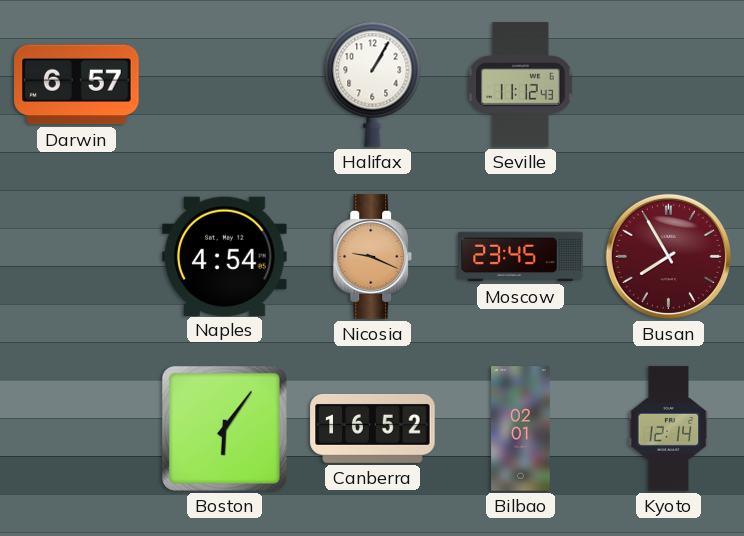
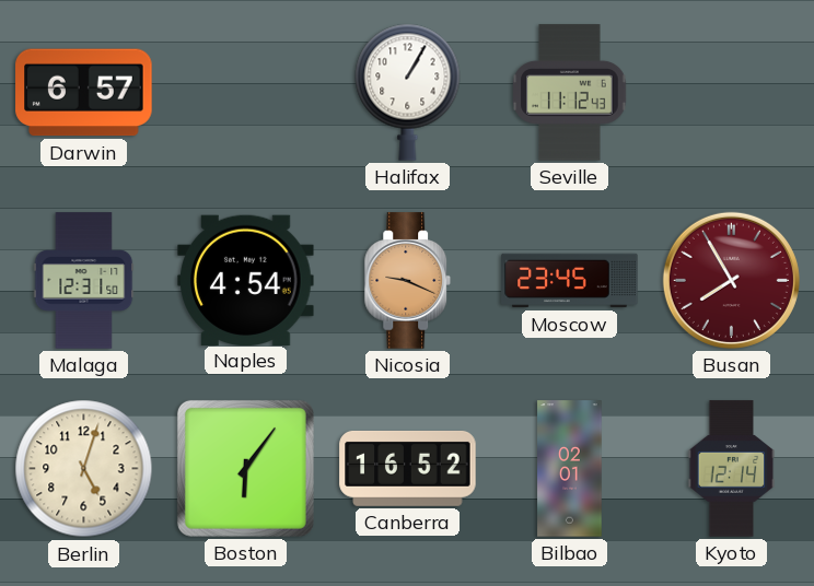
Malaga: none -> 12:31 (84, 281)
Berlin: none -> 5:03 (84, 469)
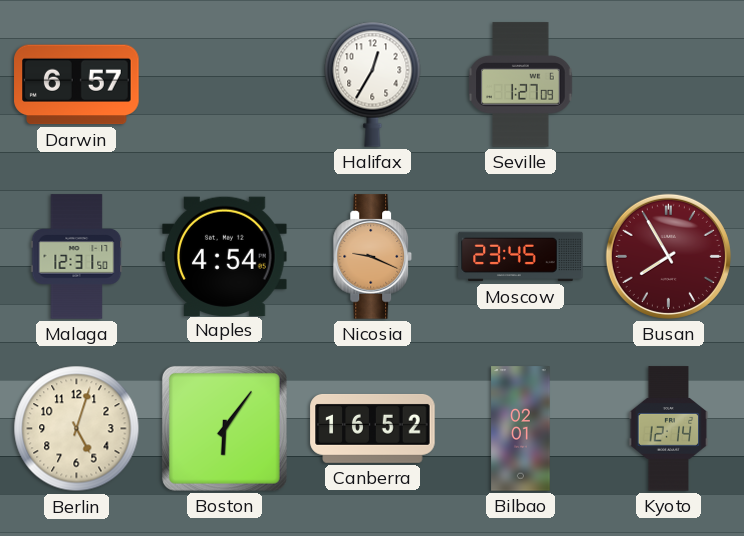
Halifax: 1:05 -> 12:35 (373, 84)
Seville: 11:12 -> 1:27 (521, 85)
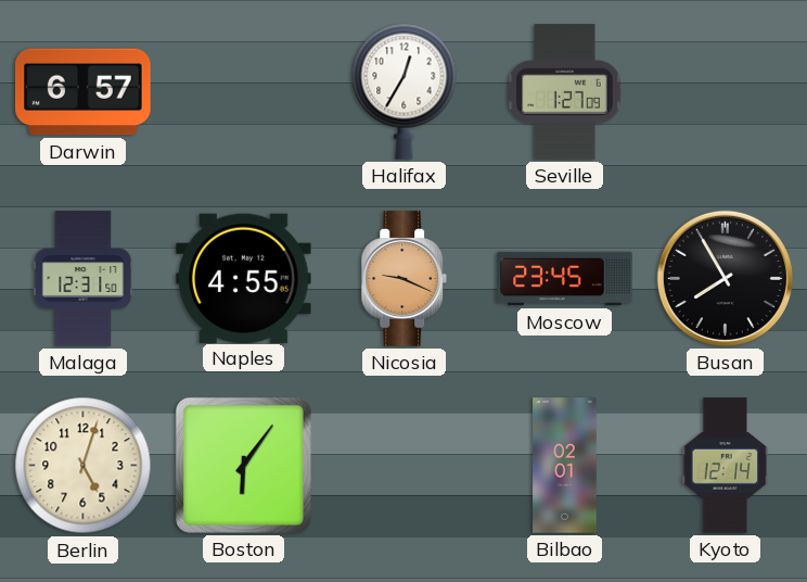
Naples: 4:54 -> 4:55 (244, 278)
Busan dial: burgundy -> black (725, 278)
Canberra: 16:52 -> none (373, 428)
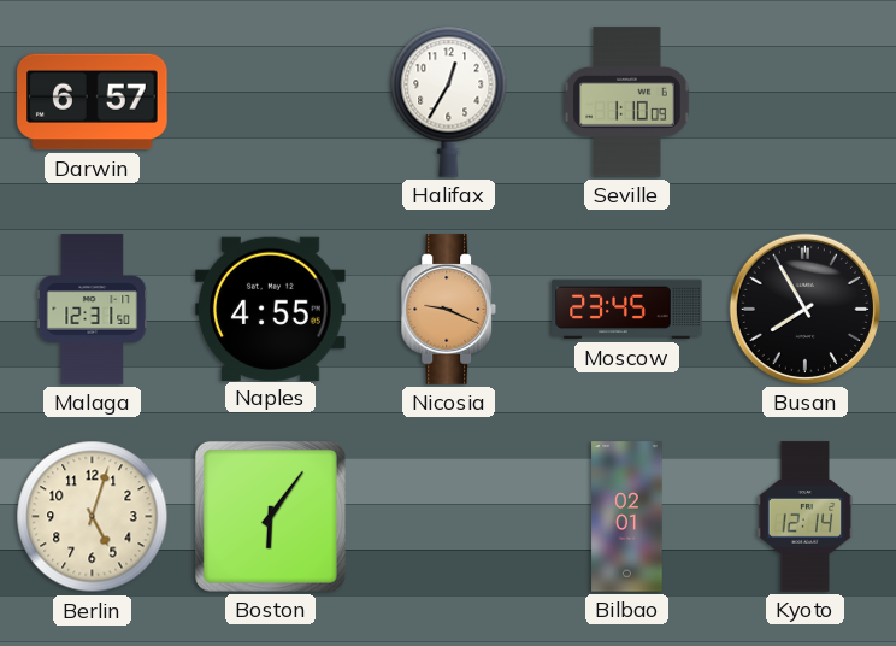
Seville: 1:27 -> 1:10 (627, 102)
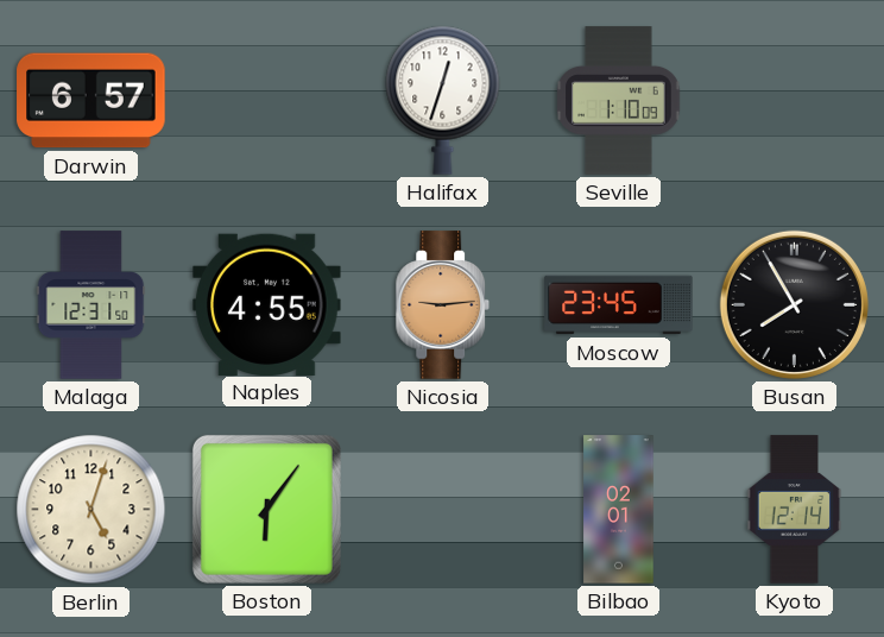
Halifax: 12:35 -> 12:33 (443, 100)
Nicosia: 9:19 -> 9:14 (443, 305)
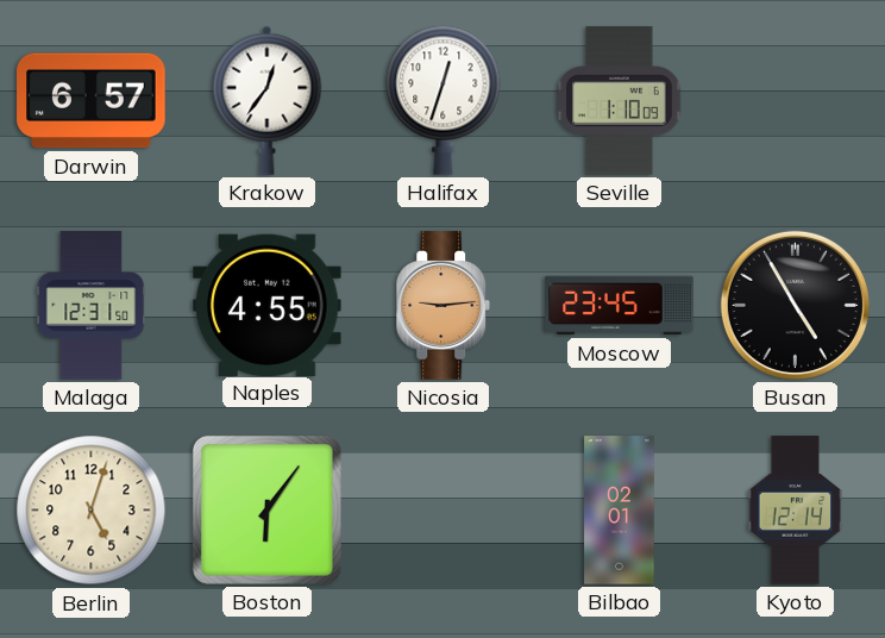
Krakow: none -> 12:36 (268, 100)
Busan: 7:55 -> 4:55 (795, 305)
